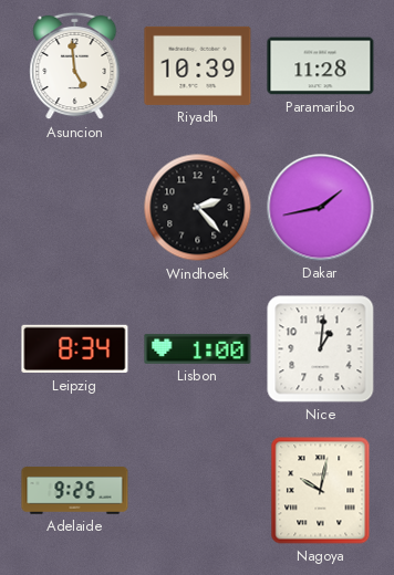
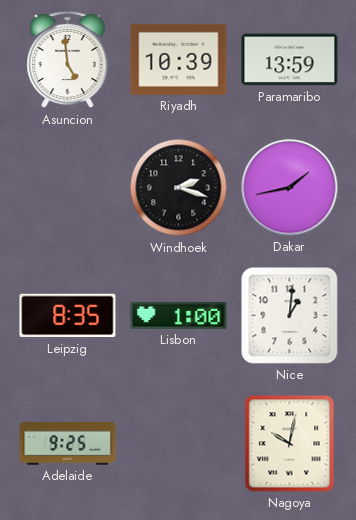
Paramaribo: 11:28 -> 13:59 (290, 60)
Windhoek: 2:23 -> 2:18 (179, 188)
Leipzig: 8:34 -> 8:35 (68, 316)
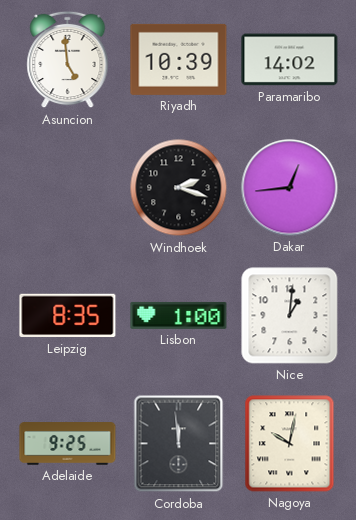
Paramaribo: 13:59 -> 14:02 (290, 60)
Dakar: 1:43 -> 12:44 (290, 188)
Cordoba: none -> 11:59 (179, 444)
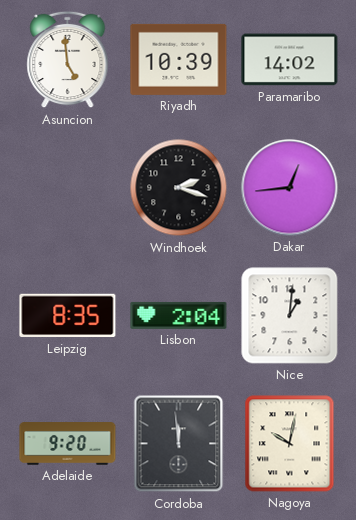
Lisbon: 1:00 -> 2:04 (179, 315)
Adelaide: 9:25 -> 9:20 (68, 444)
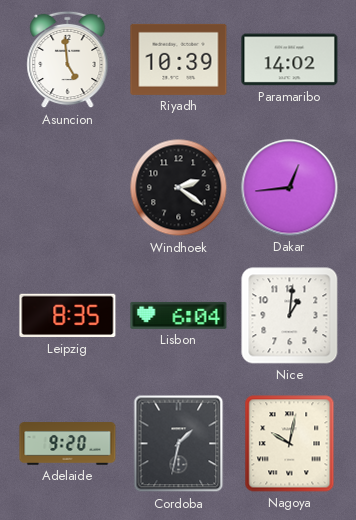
Windhoek: 2:18 -> 2:21 (179, 188)
Lisbon: 2:04 -> 6:04 (179, 315)
Cordoba: 11:59 -> 1:32 (179, 444)
